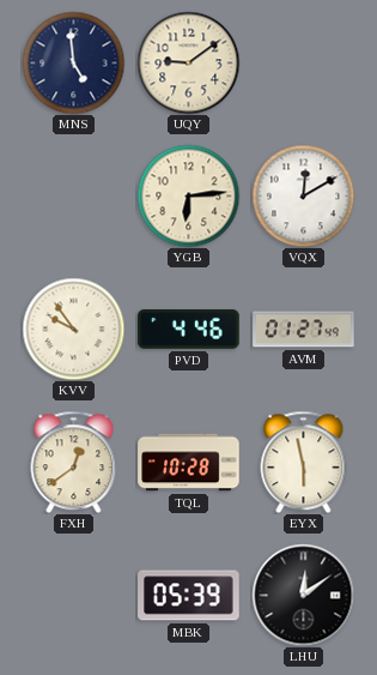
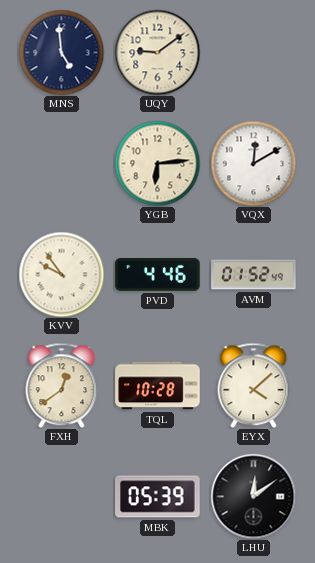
AVM: 01:27 -> 01:52 (254, 275)
EYX: 5:58 -> 4:08 (254, 385)
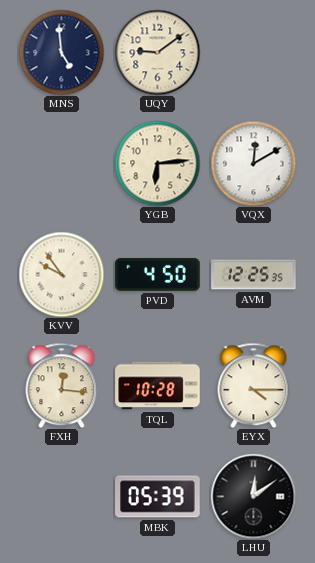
PVD: 4:46 -> 4:50 (158, 275)
AVM: 01:52 -> 12:25 (254, 275)
FXH: 12:39 -> 12:16 (62, 385)
EYX: 4:08 -> 4:15 (254, 385)
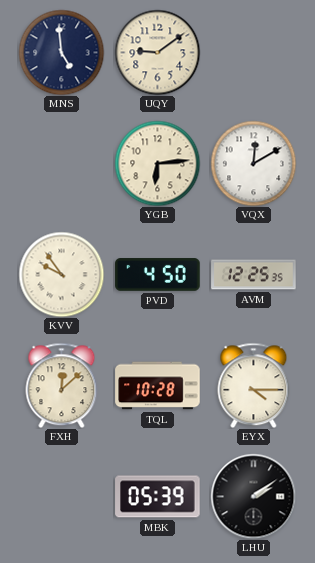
FXH: 12:16 -> 12:08 (62, 385)
LHU: 12:09 -> 2:09 (253, 496)
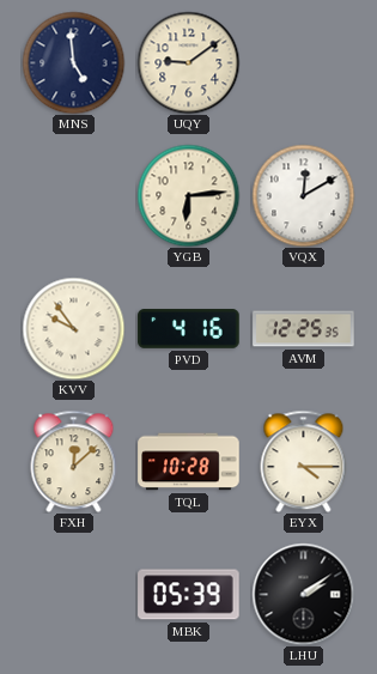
PVD: 4:50 -> 4:16 (189, 329)
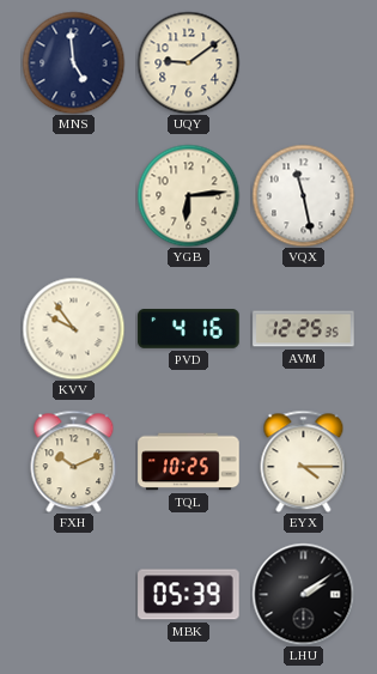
VQX: 12:10 -> 11:28 (303, 195)
FXH: 12:08 -> 10:11 (74, 461)
TQL: 10:28 -> 10:25 (189, 462)
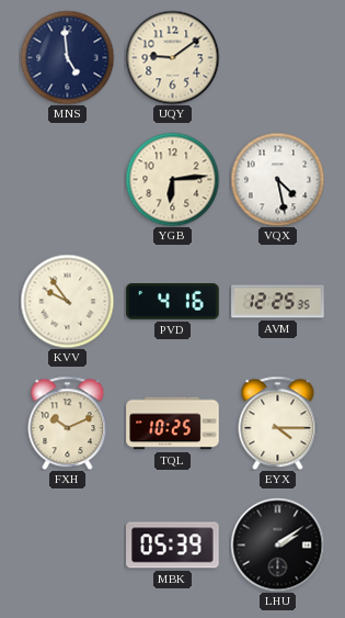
VQX: 11:28 -> 4:28 (277, 179)
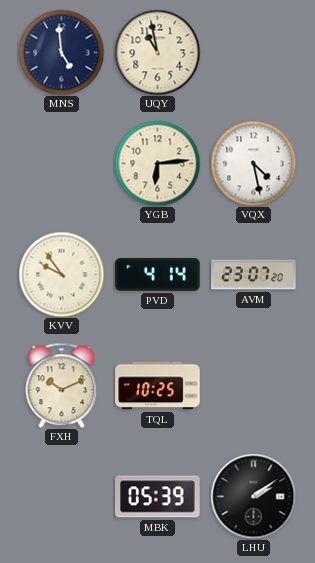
UQY: 9:09 -> 10:58 (157, 52)
PVD: 4:16 -> 4:14 (158, 275)
AVM: 12:25 -> 23:07 (254, 275)
EYX: 4:15 -> none (278, 423)
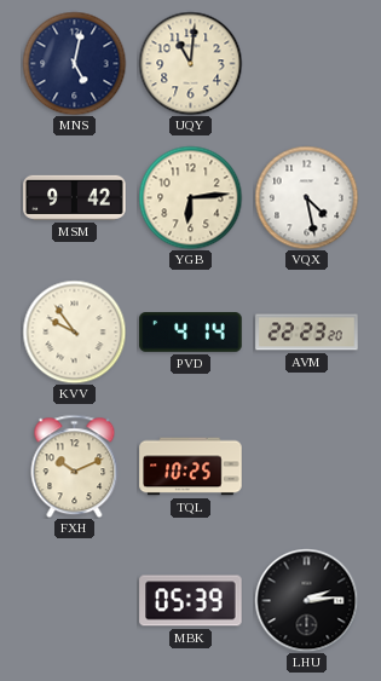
MNS: 4:59 -> 5:02 (74, 63)
UQY: 10:58 -> 11:01 (190, 63)
MSM: none -> 9:42 (75, 197)
AVM: 23:07 -> 22:23 (307, 333)
LHU: 2:09 -> 2:14 (306, 600)
